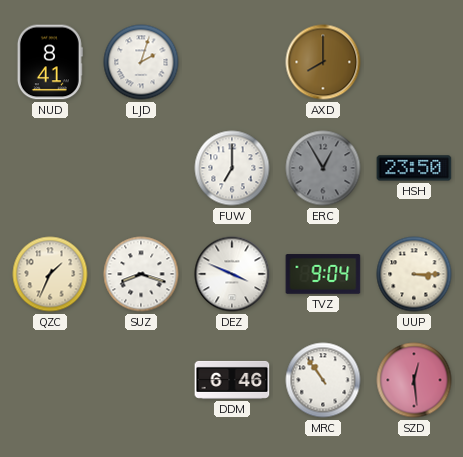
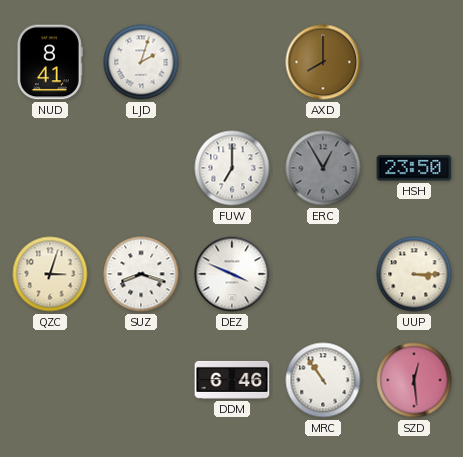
QZC: 1:34 -> 3:03 (50, 274)
TVZ: 9:04 -> none (323, 274)
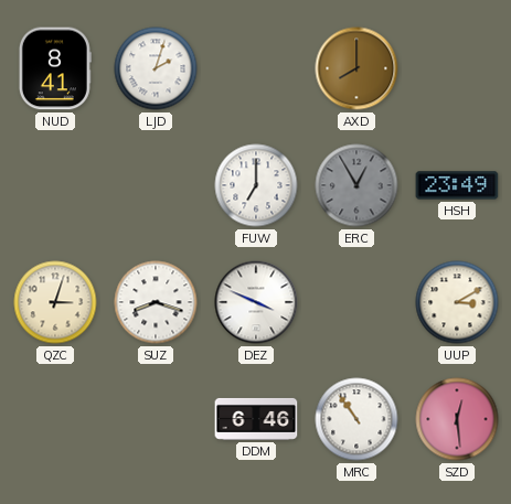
HSH: 23:50 -> 23:49 (457, 185)
UUP: 3:15 -> 3:10 (457, 302)
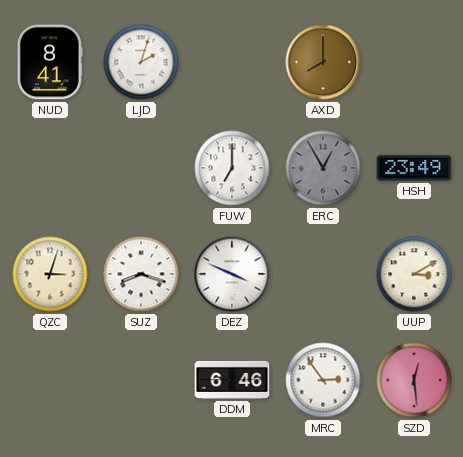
MRC: 10:54 -> 2:54 (323, 380)
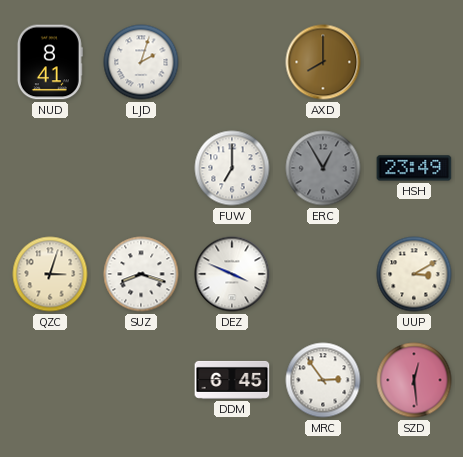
DDM: 6:46 -> 6:45 (232, 380)
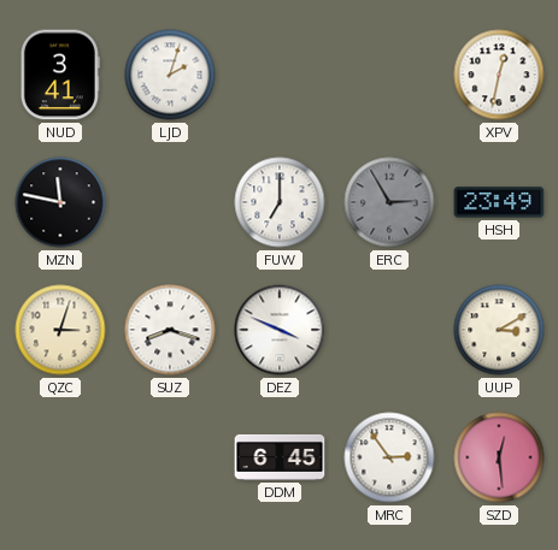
NUD: 8:41 -> 3:41 (60, 75)
AXD: 8:00 -> none (323, 62)
XPV: none -> 12:32 (499, 75)
MZN: none -> 11:47 (60, 202)
ERC: 12:55 -> 2:55 (389, 202)
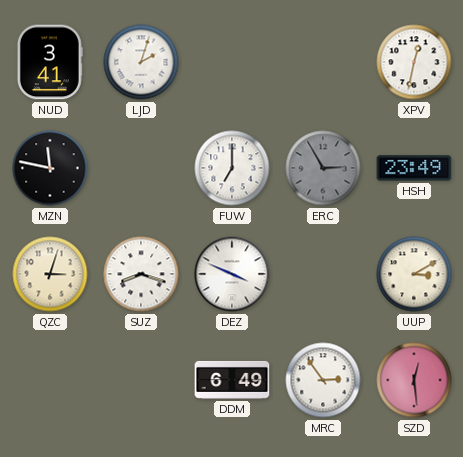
DDM: 6:45 -> 6:49 (232, 380)
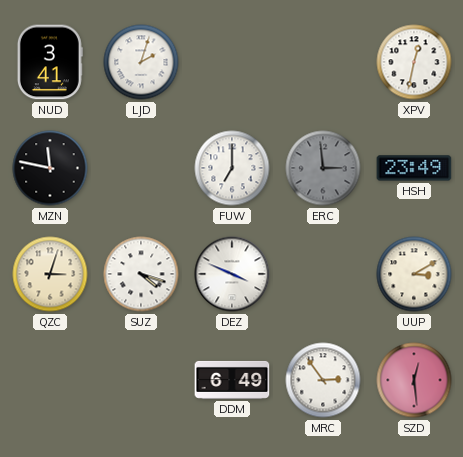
ERC: 2:55 -> 2:59 (323, 168)
SUZ: 8:18 -> 4:18 (141, 274)
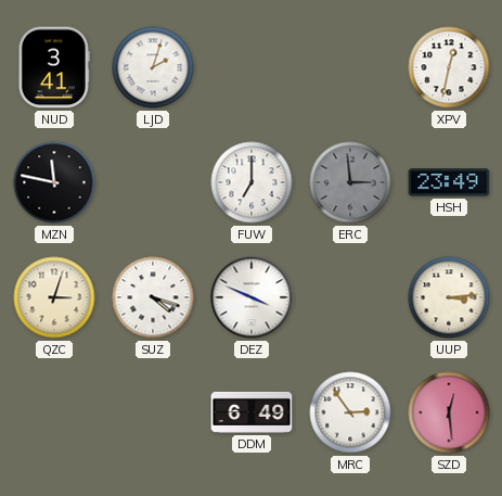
UUP: 3:10 -> 3:14 (449, 297)
